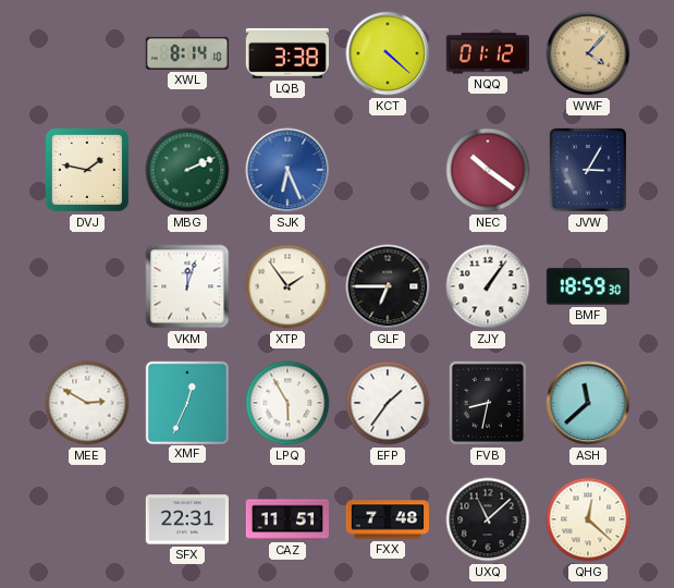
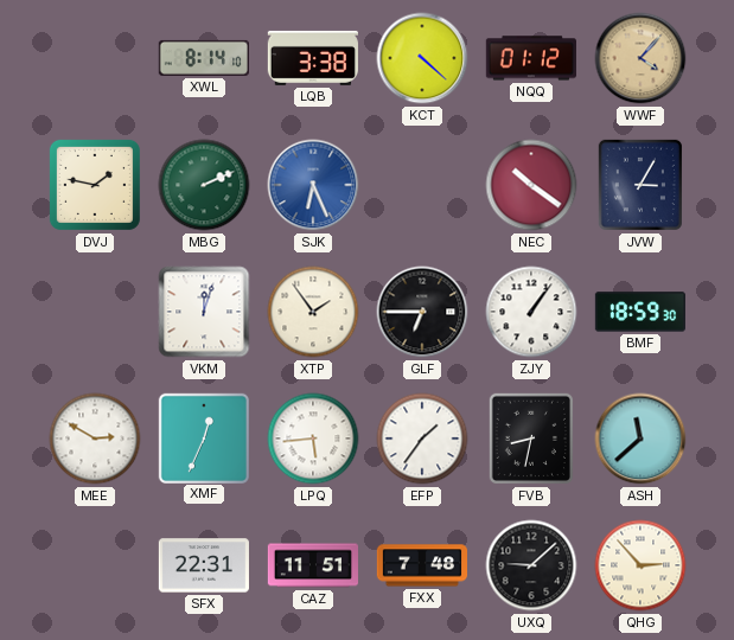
LPQ: 5:55 -> 5:44 (313, 439)
UXQ: 11:08 -> 9:08 (531, 565)
QHG: 12:22 -> 2:53 (640, 565)
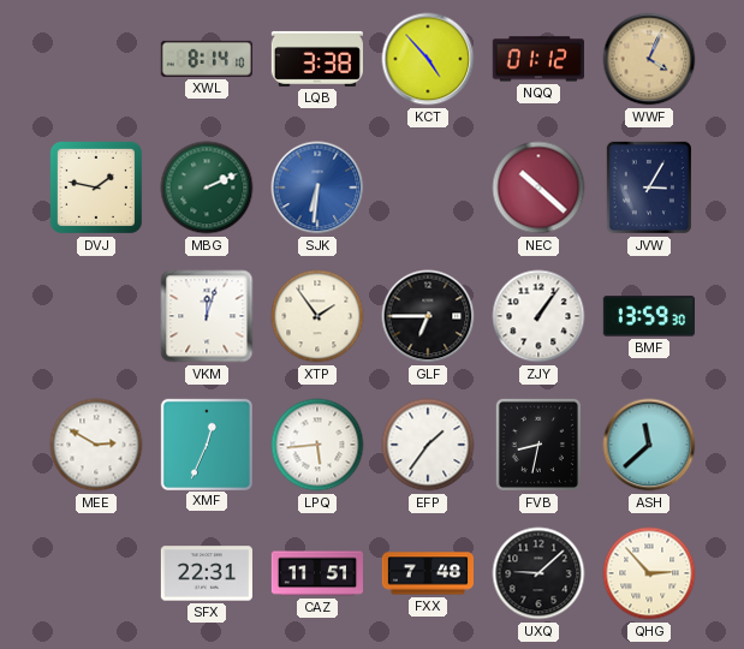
KCT: 4:22 -> 4:53 (428, 59)
WWF: 4:07 -> 4:04 (649, 59)
SJK: 6:26 -> 6:31 (317, 187)
NEC: 10:21 -> 10:22 (538, 187)
BMF: 18:59 -> 13:59 (648, 316)
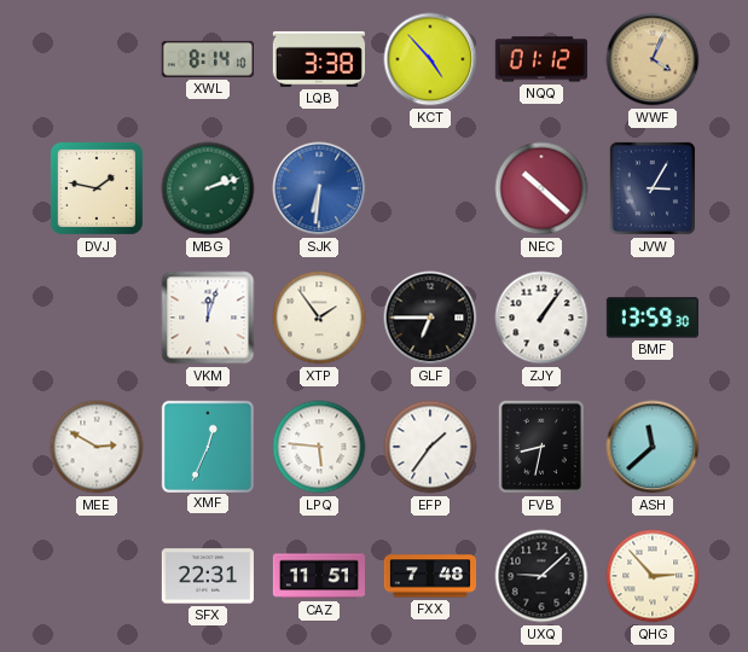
MBG: 2:11 -> 2:12 (208, 188)
LPQ: 5:44 -> 5:46 (319, 447)
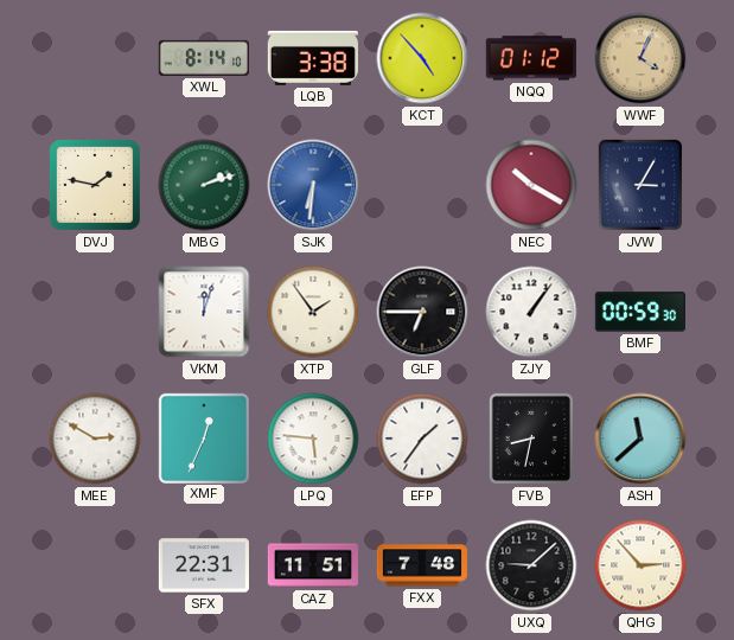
NEC: 10:22 -> 10:20 (531, 185)
BMF: 13:59 -> 00:59 (639, 312)
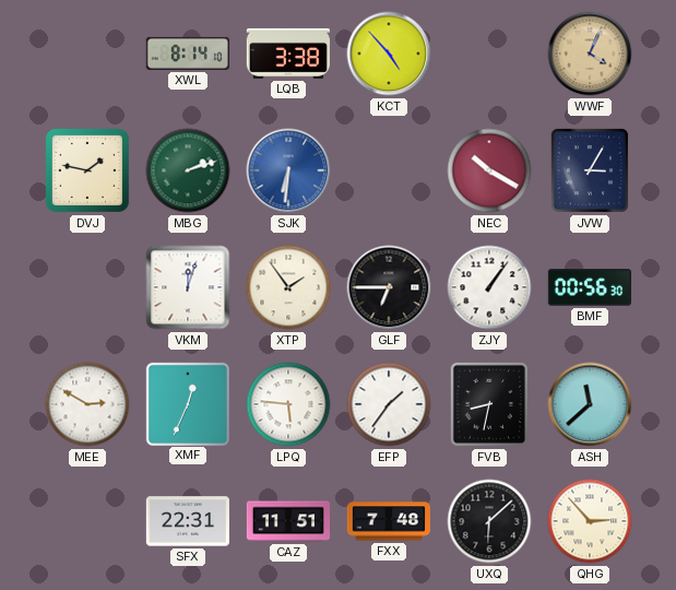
NQQ: 01:12 -> none (531, 58)
BMF: 00:59 -> 00:56 (589, 287)
UXQ: 9:08 -> 6:08 (489, 521)
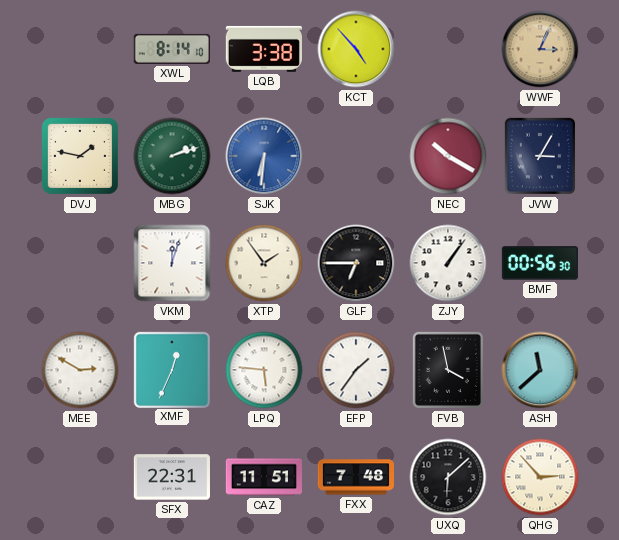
WWF: 4:04 -> 3:04 (540, 49)
FVB: 8:32 -> 3:58 (448, 370)
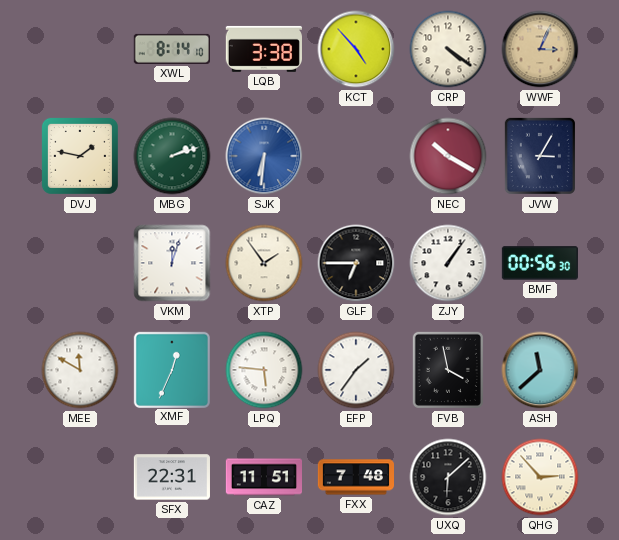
CRP: none -> 4:21 (448, 49)
MEE: 2:50 -> 11:50 (80, 370)
